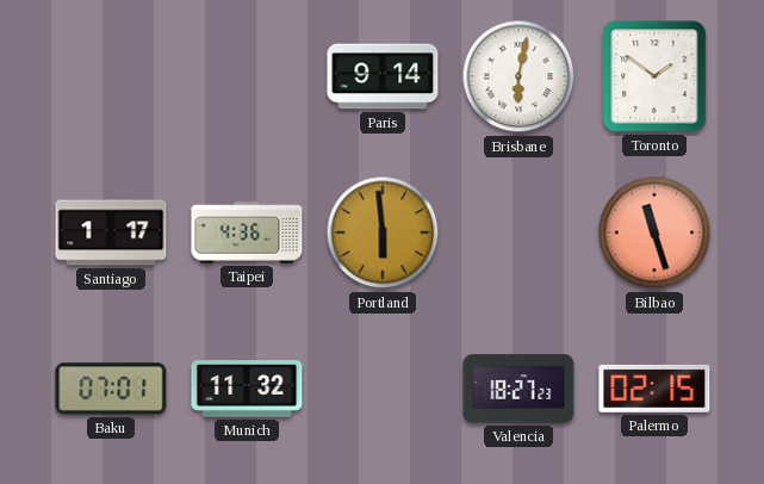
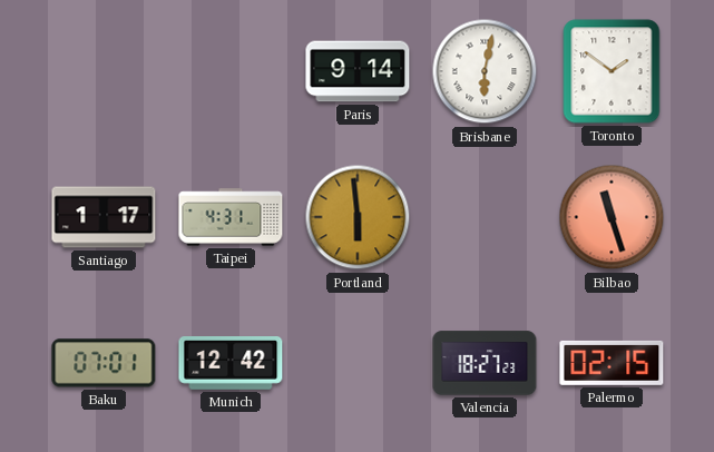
Taipei: 4:36 -> 4:31 (231, 217)
Munich: 11:32 -> 12:42 (231, 364)
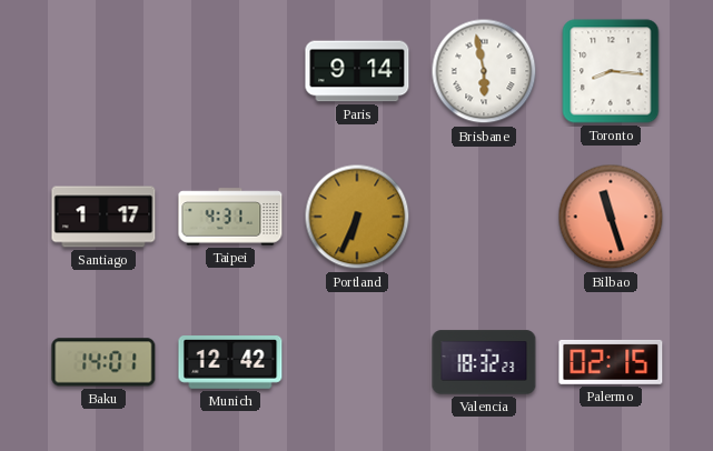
Brisbane: 6:02 -> 5:58 (484, 71)
Toronto: 1:51 -> 8:16 (611, 71)
Portland: 5:59 -> 6:34 (357, 217)
Baku: 07:01 -> 14:01 (103, 362)
Valencia: 18:27 -> 18:32 (484, 362)
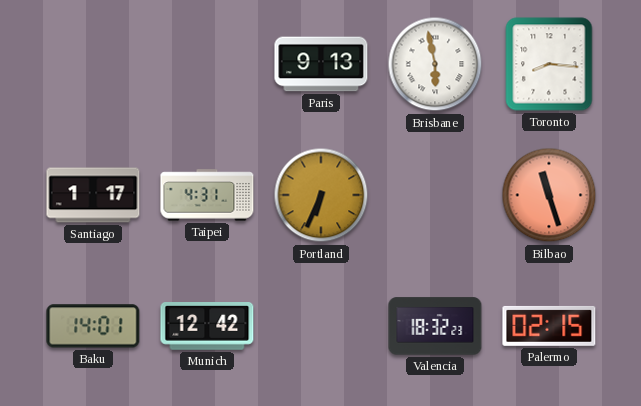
Paris: 9:14 -> 9:13 (321, 64)
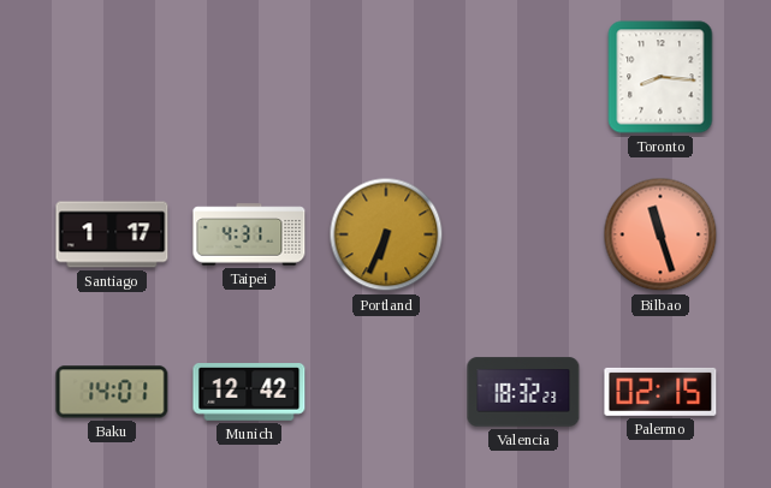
Paris: 9:13 -> none (321, 64)
Brisbane: 5:58 -> none (435, 64)
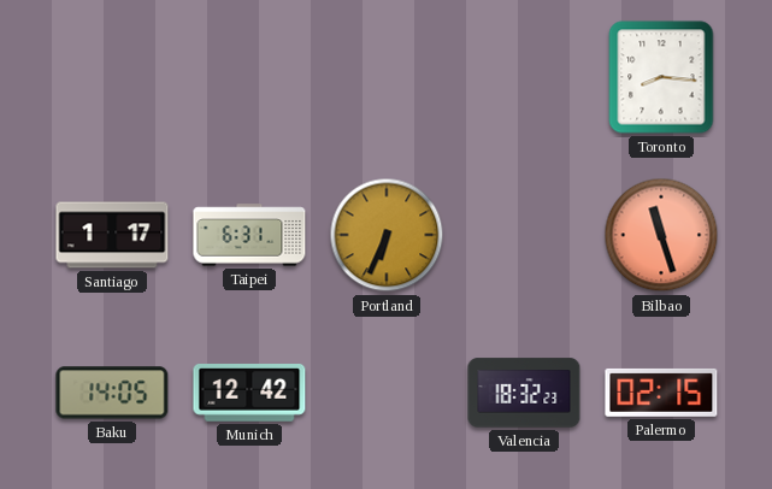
Taipei: 4:31 -> 6:31 (249, 235)
Baku: 14:01 -> 14:05 (112, 393)
